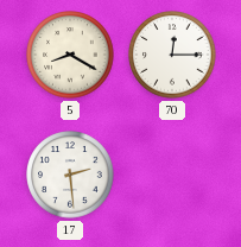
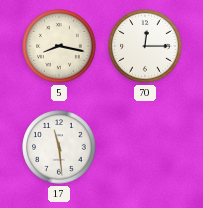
5: 8:20 -> 8:17 (59, 46)
17: 2:29 -> 11:29 (59, 147)
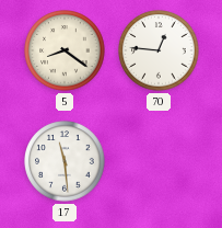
5: 8:17 -> 8:21 (65, 50)
70: 12:15 -> 12:46 (159, 50)
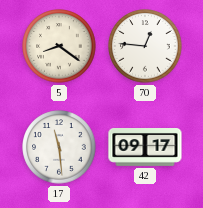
42: none -> 09:17 (145, 148)
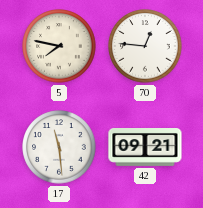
5: 8:21 -> 7:47 (59, 46)
42: 09:17 -> 09:21 (145, 148)
